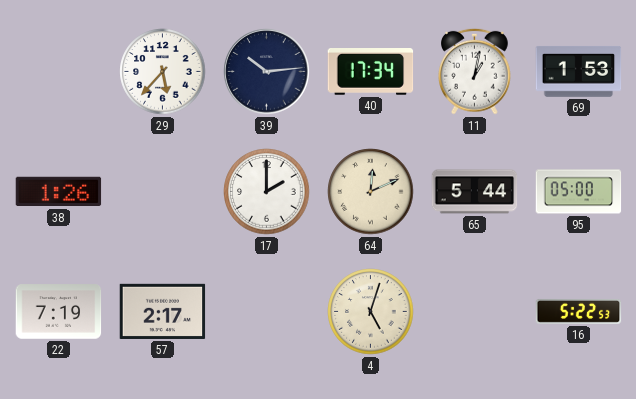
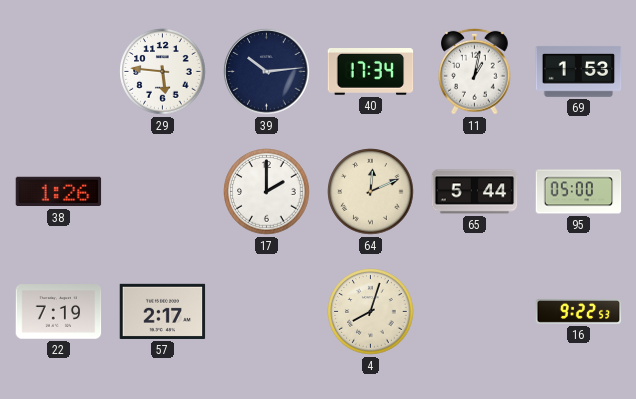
29: 5:37 -> 5:46 (163, 72)
4: 5:03 -> 8:03 (371, 312)
16: 5:22 -> 9:22 (579, 311)
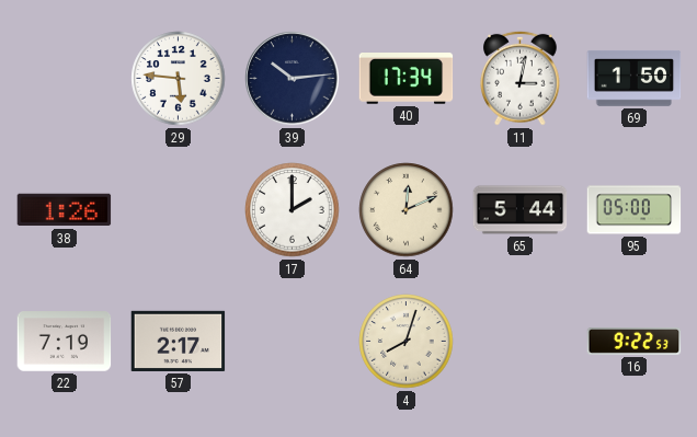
11: 1:02 -> 3:02 (521, 78)
69: 1:53 -> 1:50 (635, 79)
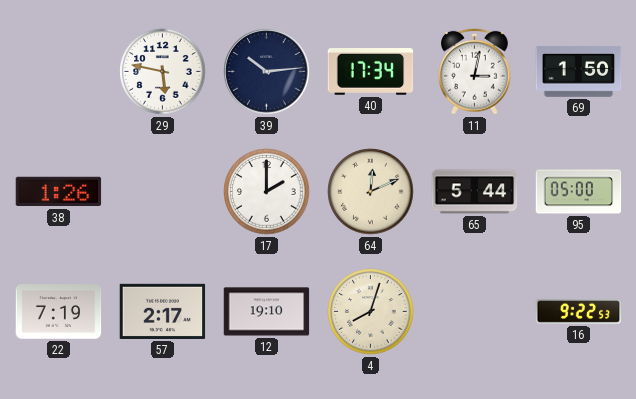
29: 5:46 -> 5:47 (163, 72)
12: none -> 19:10 (267, 312)
